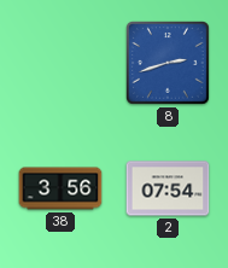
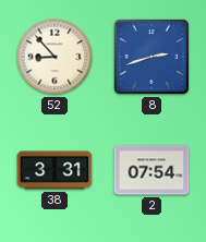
52: none -> 8:53 (54, 57)
38: 3:56 -> 3:31 (54, 170)
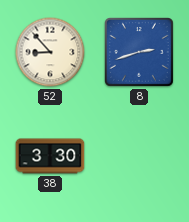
38: 3:31 -> 3:30 (50, 156)
2: 07:54 -> none (152, 170)
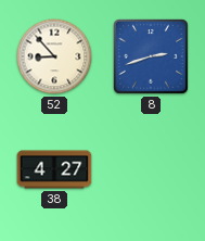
38: 3:30 -> 4:27 (54, 169)
